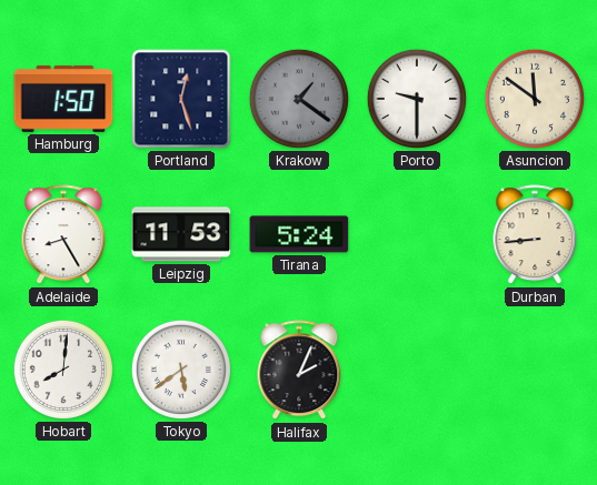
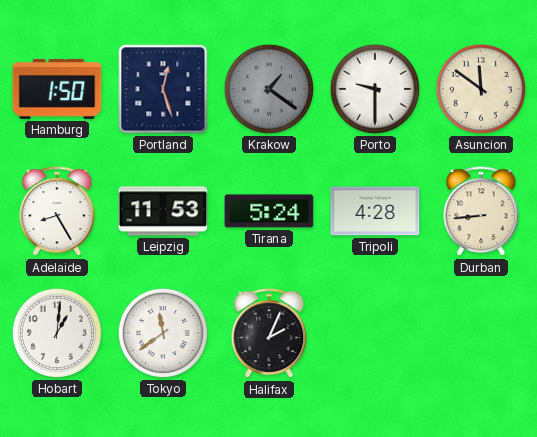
Tripoli: none -> 4:28 (375, 211)
Hobart: 8:01 -> 1:01 (57, 333)
Tokyo: 5:39 -> 11:39 (163, 333)
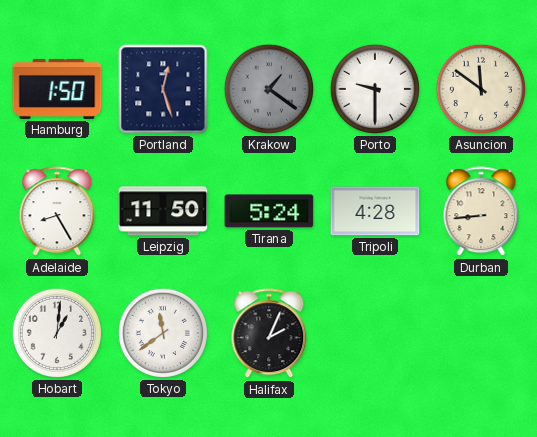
Leipzig: 11:53 -> 11:50 (163, 211)
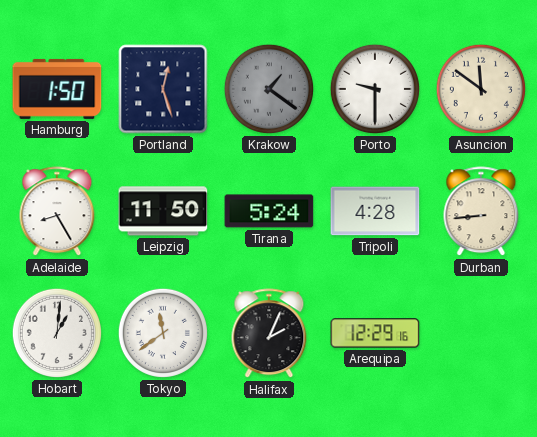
Arequipa: none -> 12:29 (375, 333)
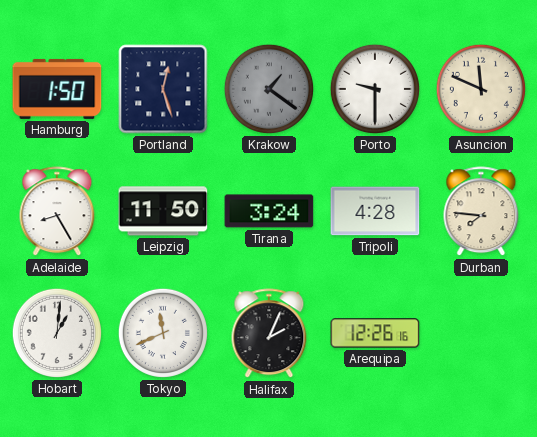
Asuncion: 11:51 -> 11:49 (481, 89)
Tirana: 5:24 -> 3:24 (269, 211)
Durban: 8:44 -> 7:46 (481, 212)
Tokyo: 11:39 -> 11:41 (163, 333)
Arequipa: 12:29 -> 12:26 (375, 333)
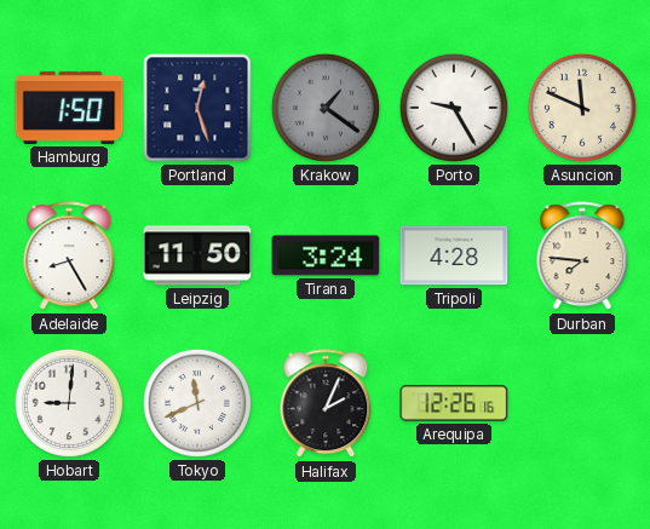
Porto: 9:30 -> 9:25 (454, 108)
Hobart: 1:01 -> 9:01 (69, 403)
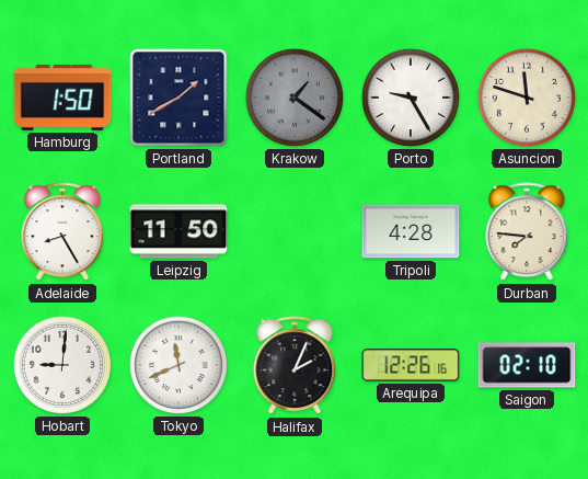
Portland: 12:27 -> 1:40 (178, 98)
Asuncion: 11:49 -> 11:48 (527, 98)
Tirana: 3:24 -> none (326, 255)
Saigon: none -> 02:10 (527, 365)
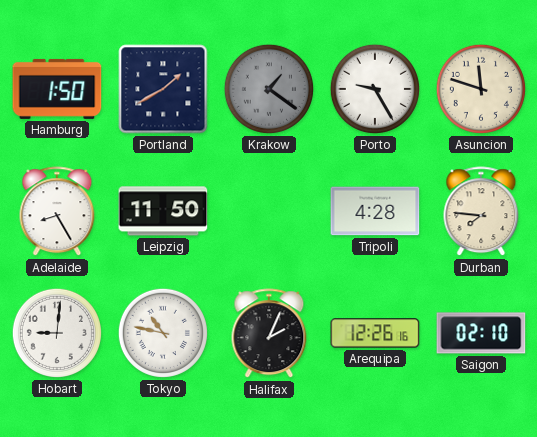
Tokyo: 11:41 -> 10:47 (163, 333)
